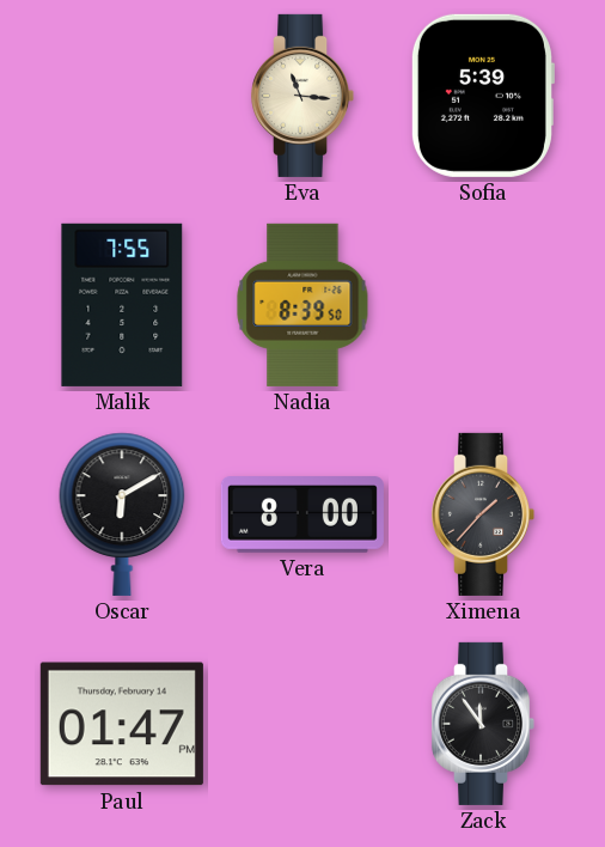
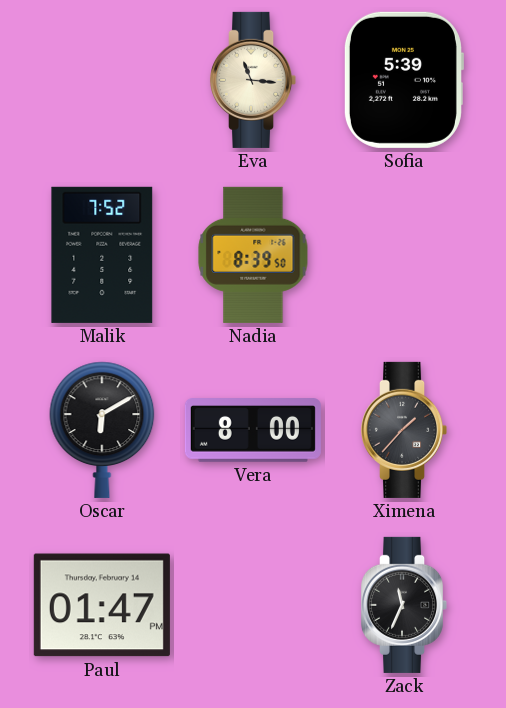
Malik: 7:55 -> 7:52 (102, 255)
Zack: 11:54 -> 11:34 (404, 605)
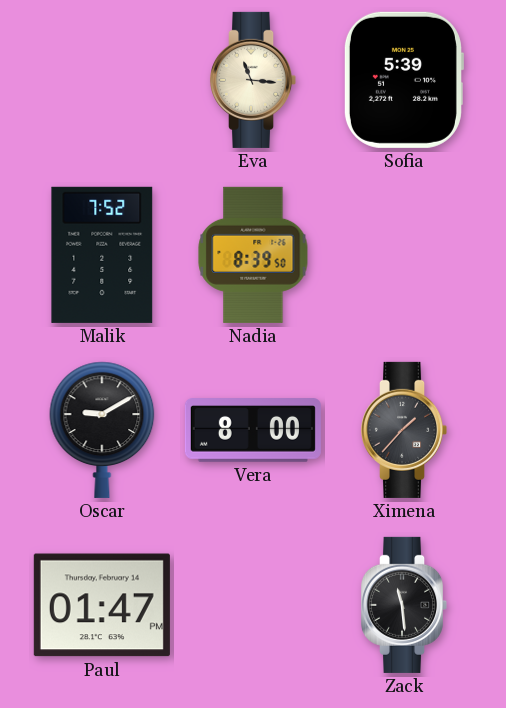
Oscar: 6:10 -> 9:10 (102, 430)
Zack: 11:34 -> 11:29 (404, 605)
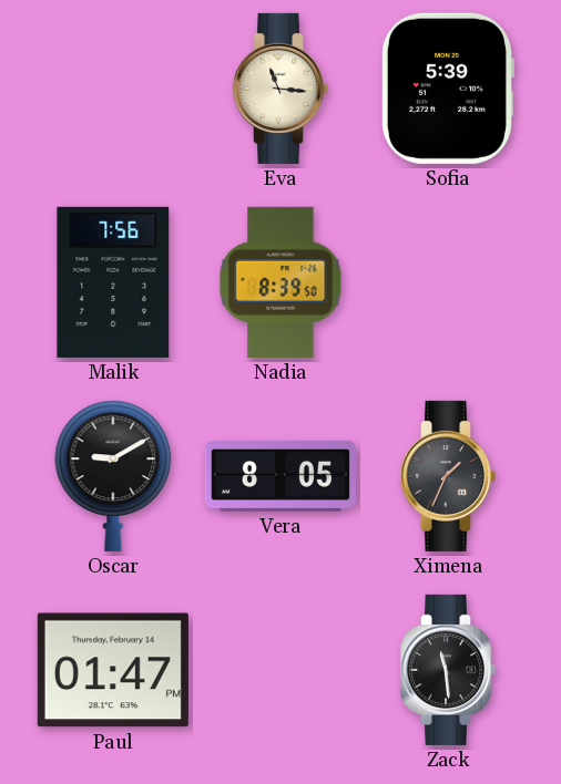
Malik: 7:52 -> 7:56 (113, 282)
Vera: 8:00 -> 8:05 (280, 476)
Ximena: 1:37 -> 1:34 (448, 476)
